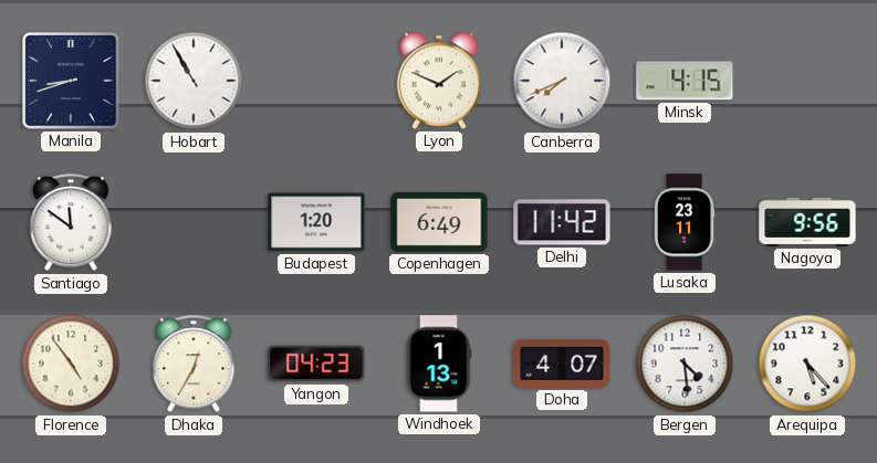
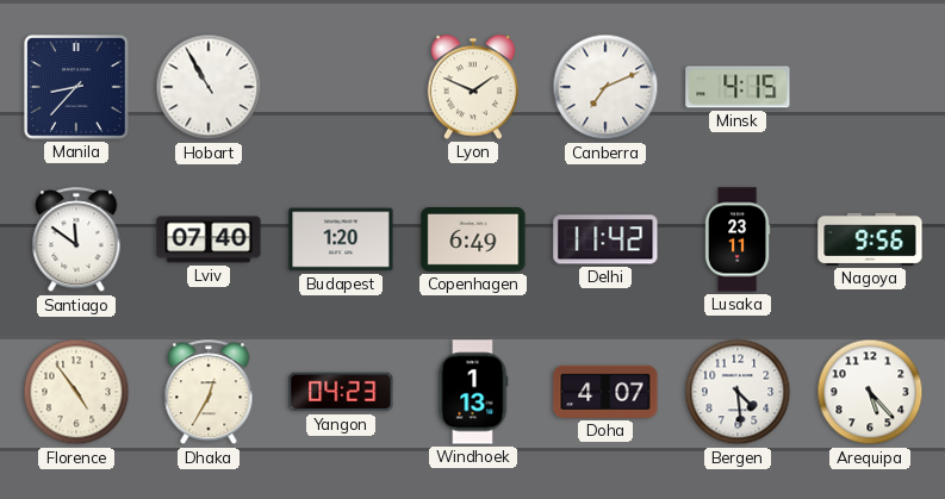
Manila: 8:42 -> 8:37 (76, 87)
Canberra: 7:41 -> 7:11 (605, 87)
Lviv: none -> 07:40 (209, 239)
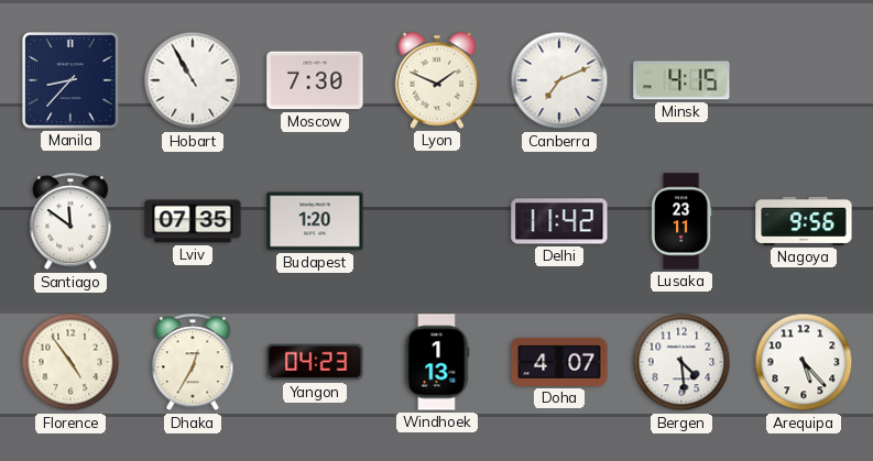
Moscow: none -> 7:30 (315, 80)
Lviv: 07:40 -> 07:35 (193, 221)
Copenhagen: 6:49 -> none (473, 239)
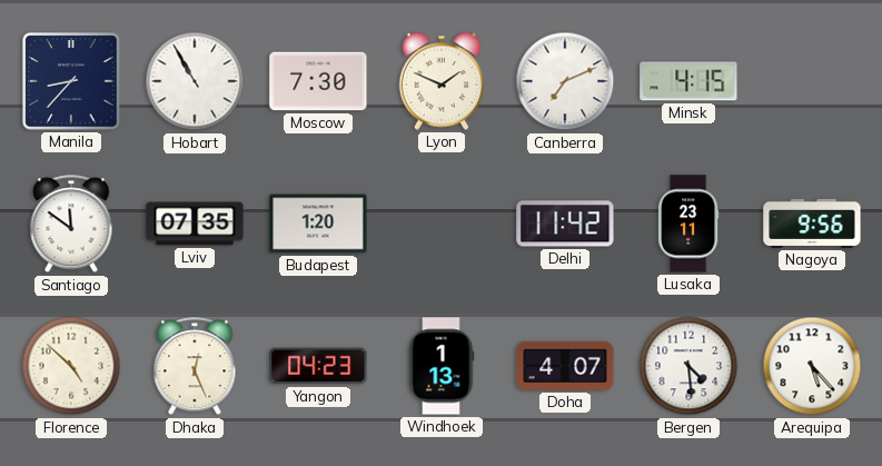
Florence: 4:54 -> 4:52 (71, 366)
Dhaka: 12:35 -> 12:26 (195, 367)
